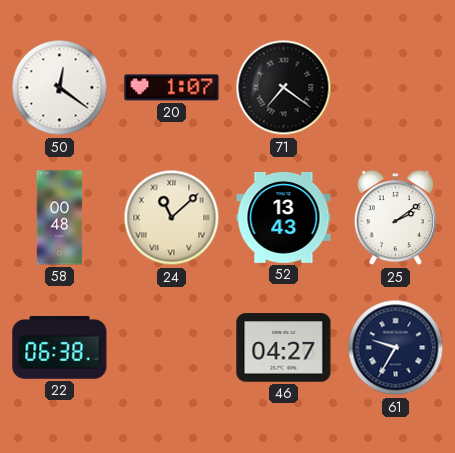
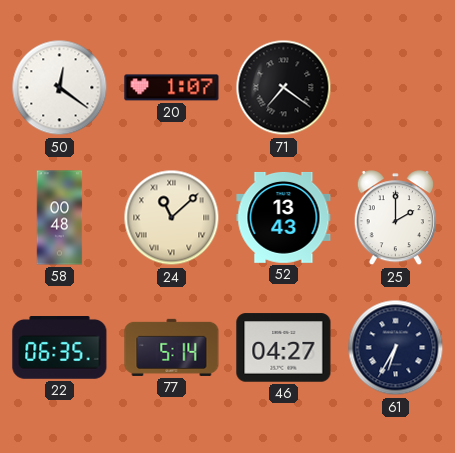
25: 2:09 -> 2:00 (395, 218)
22: 06:38 -> 06:35 (60, 348)
77: none -> 5:14 (172, 347)
61: 9:35 -> 6:35 (396, 348)
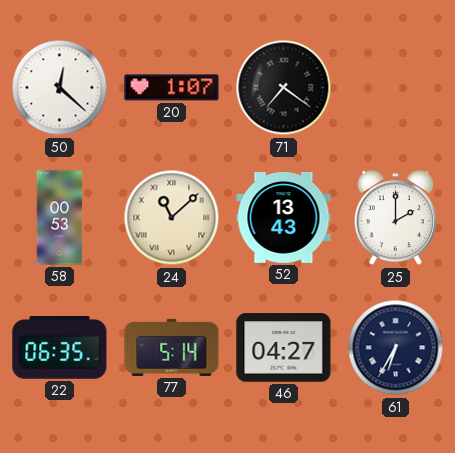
50: 12:21 -> 12:22 (60, 88)
58: 00:48 -> 00:53 (60, 218)
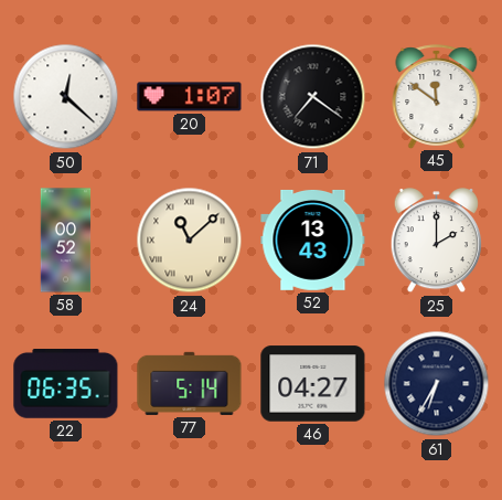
45: none -> 11:51 (437, 96)
58: 00:53 -> 00:52 (66, 241)
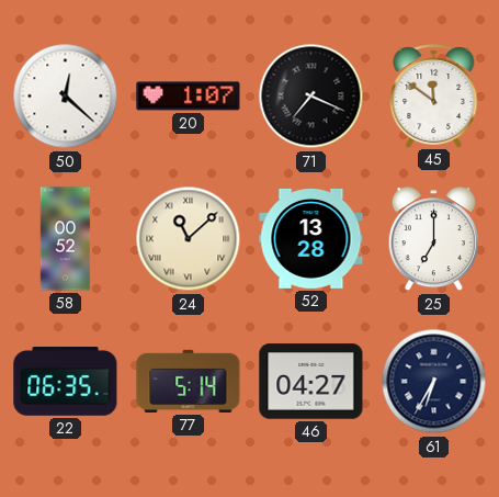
71: 7:21 -> 7:19 (311, 97)
52: 13:43 -> 13:28 (311, 238)
25: 2:00 -> 7:00 (433, 239)
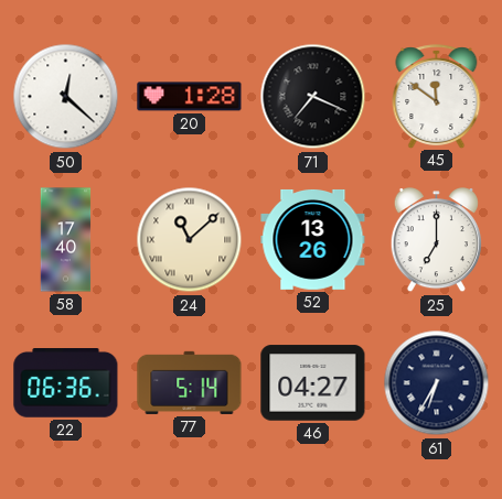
20: 1:07 -> 1:28 (190, 97)
58: 00:52 -> 17:40 (66, 240)
52: 13:28 -> 13:26 (313, 239)
22: 06:35 -> 06:36 (66, 383)
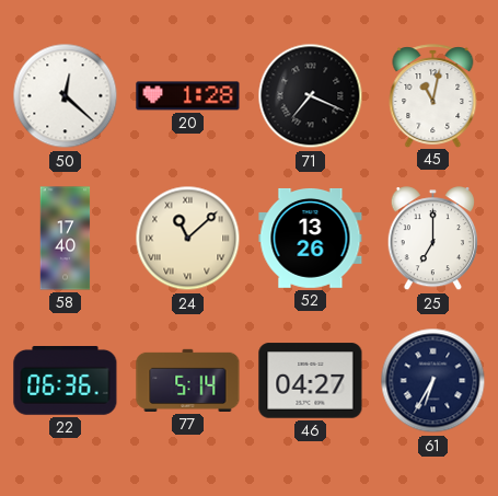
45: 11:51 -> 11:02 (433, 95)
